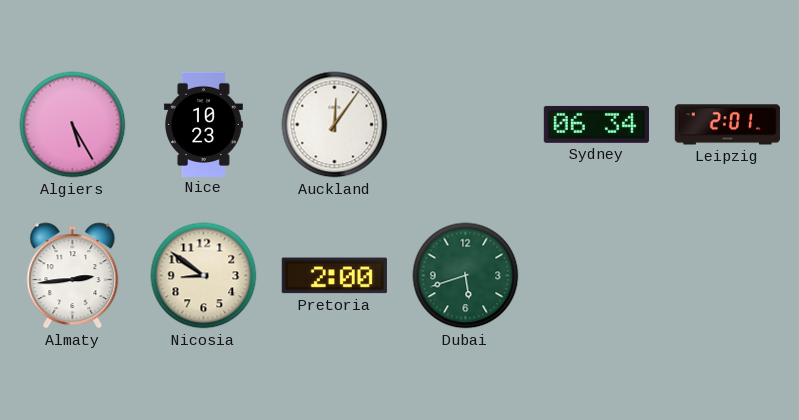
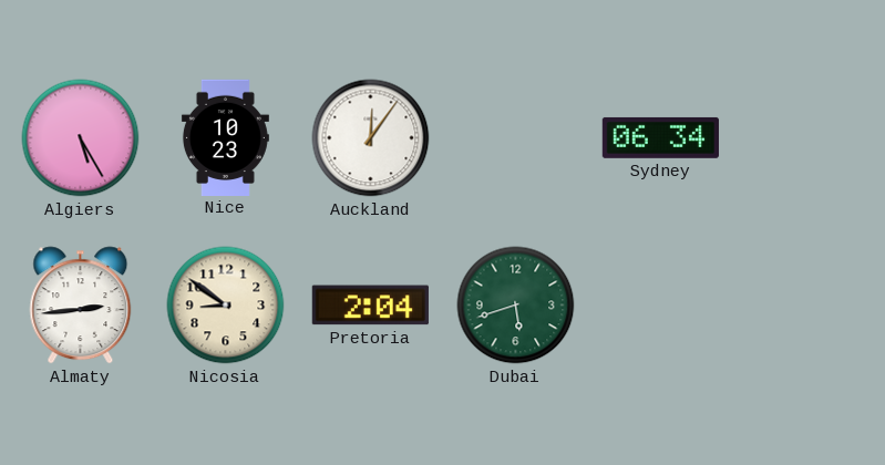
Leipzig: 2:01 -> none (727, 125)
Pretoria: 2:00 -> 2:04 (370, 306)
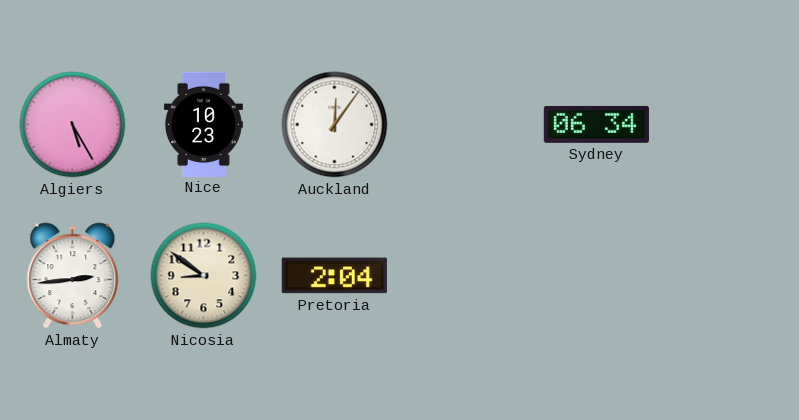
Dubai: 5:42 -> none (516, 306)
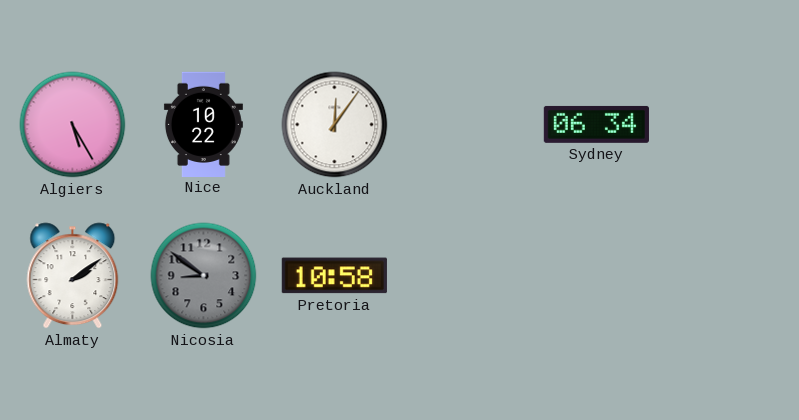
Nice: 10:23 -> 10:22 (203, 124)
Almaty: 2:44 -> 2:09 (73, 276)
Nicosia dial: cream -> grey (204, 276)
Pretoria: 2:04 -> 10:58 (334, 276)
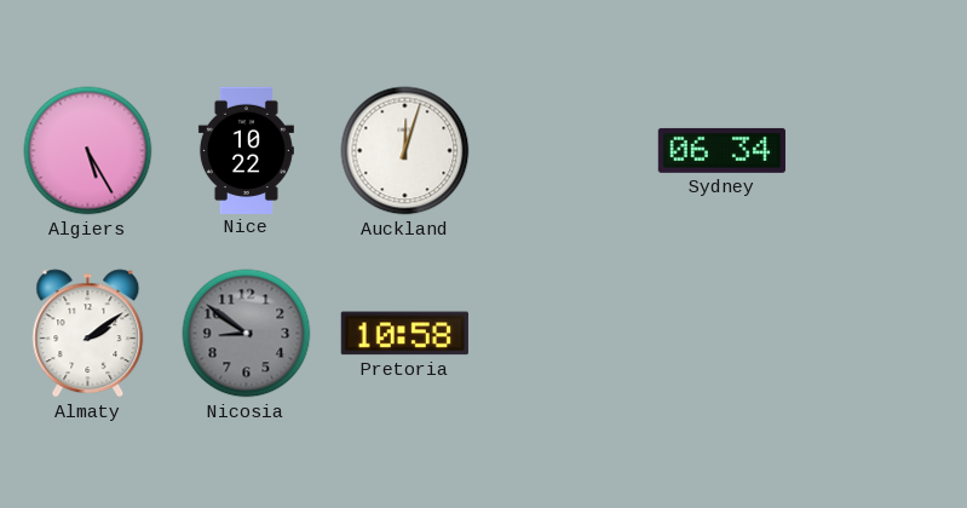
Auckland: 12:06 -> 12:03 (405, 151)
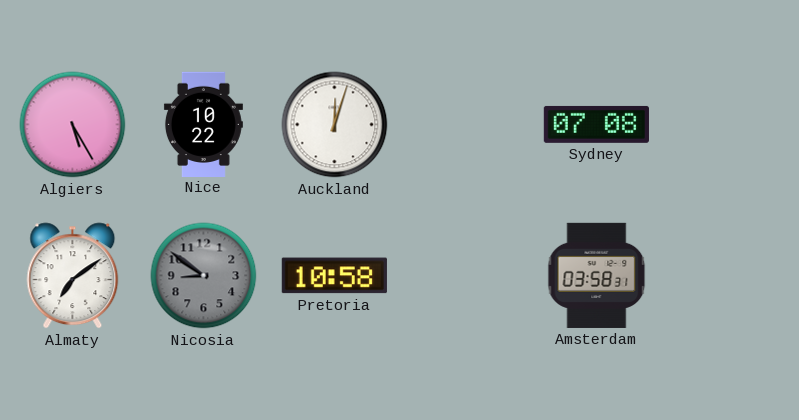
Sydney: 06:34 -> 07:08 (596, 124)
Almaty: 2:09 -> 7:09 (73, 276)
Amsterdam: none -> 03:58 (597, 275)
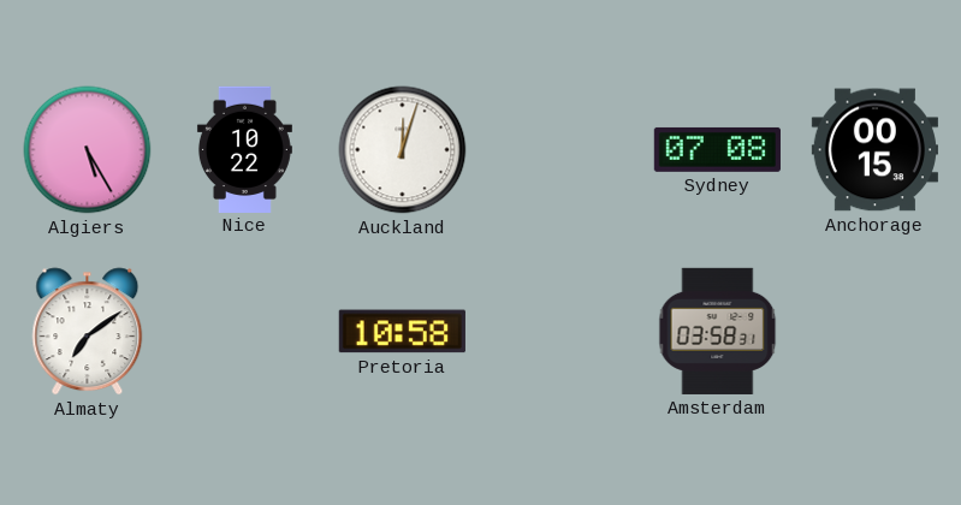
Anchorage: none -> 00:15 (874, 150)
Nicosia: 8:51 -> none (204, 276)
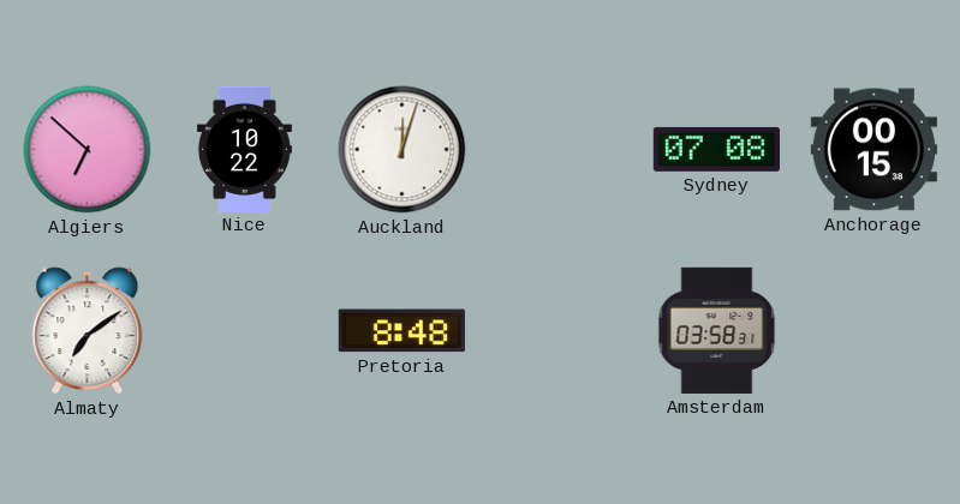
Algiers: 5:25 -> 6:52 (88, 150)
Pretoria: 10:58 -> 8:48 (401, 331)
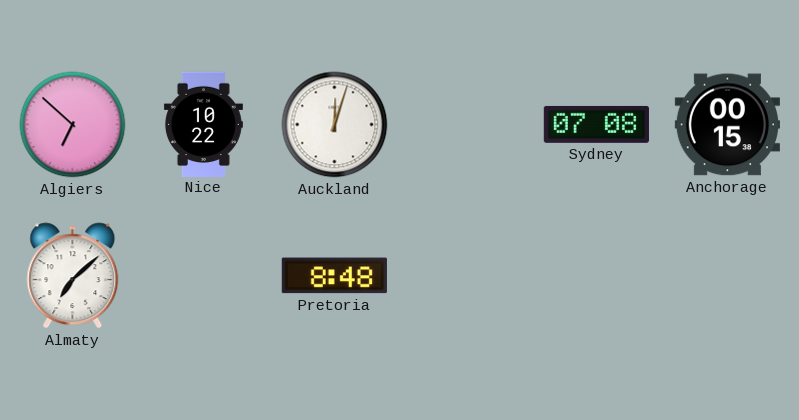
Almaty: 7:09 -> 7:08 (73, 276)
Amsterdam: 03:58 -> none (717, 330)
